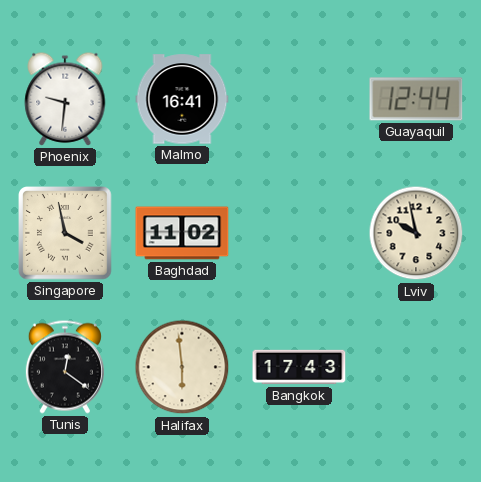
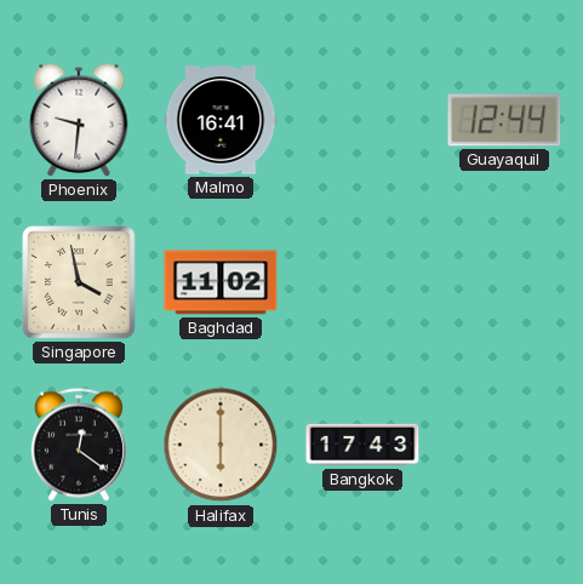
Lviv: 9:58 -> none (416, 233)
Halifax: 5:59 -> 6:00 (221, 445)
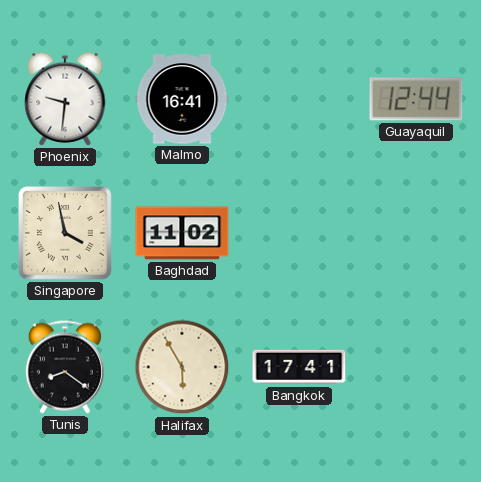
Tunis: 12:21 -> 8:21 (65, 367)
Halifax: 6:00 -> 5:55 (182, 367)
Bangkok: 17:43 -> 17:41 (299, 367)
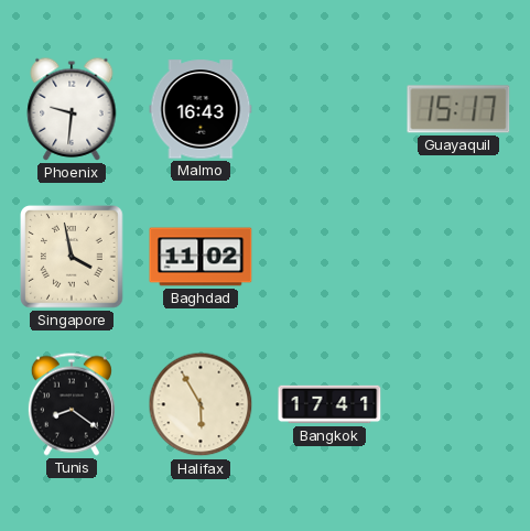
Malmo: 16:41 -> 16:43 (201, 109)
Guayaquil: 12:44 -> 15:17 (458, 109)
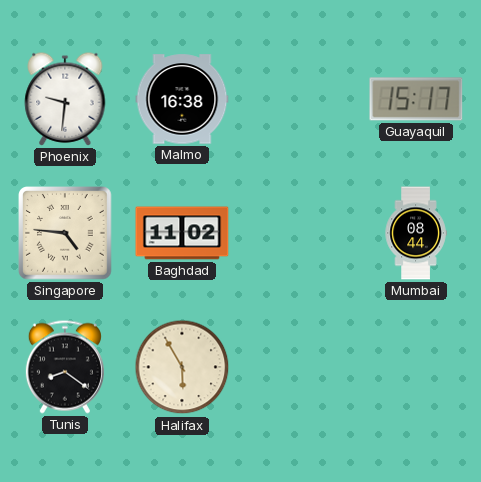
Malmo: 16:43 -> 16:38 (182, 99)
Singapore: 3:58 -> 4:46 (66, 234)
Mumbai: none -> 08:44 (416, 233)
Bangkok: 17:41 -> none (329, 404)
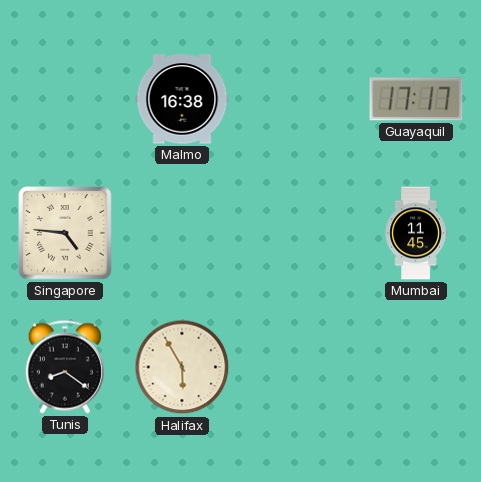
Phoenix: 9:31 -> none (65, 99)
Guayaquil: 15:17 -> 17:17 (416, 99)
Baghdad: 11:02 -> none (182, 233)
Mumbai: 08:44 -> 11:45 (416, 233)
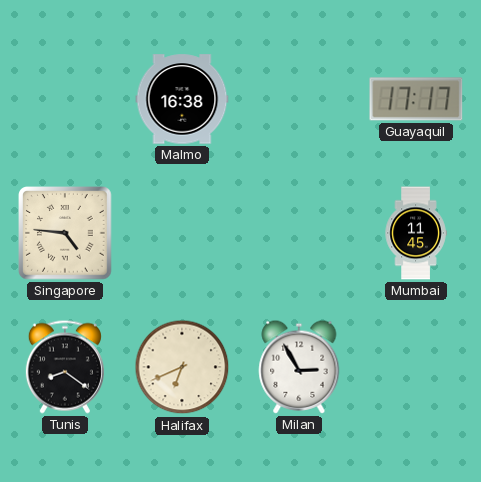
Halifax: 5:55 -> 6:41 (182, 367)
Milan: none -> 2:55 (299, 367)
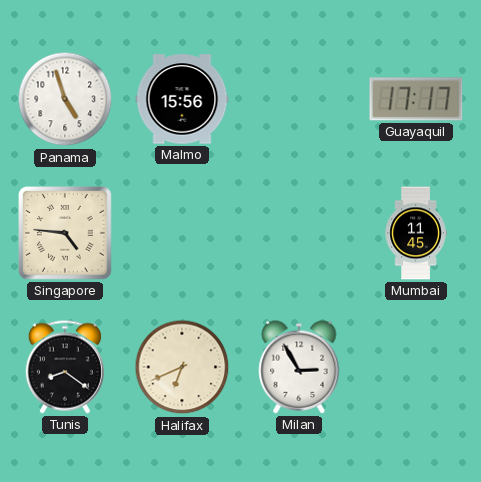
Panama: none -> 4:57 (65, 99)
Malmo: 16:38 -> 15:56 (182, 99)
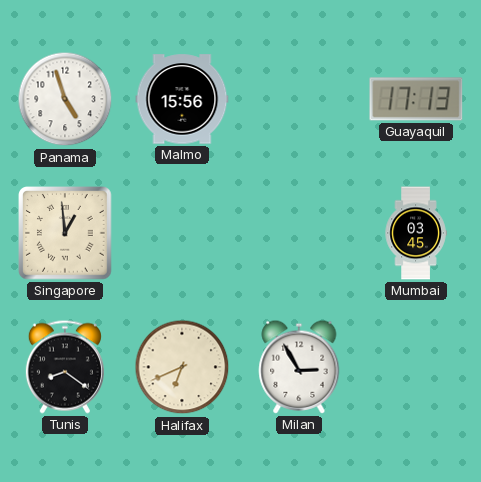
Guayaquil: 17:17 -> 17:13 (416, 99)
Singapore: 4:46 -> 12:59 (66, 234)
Mumbai: 11:45 -> 03:45 (416, 233)
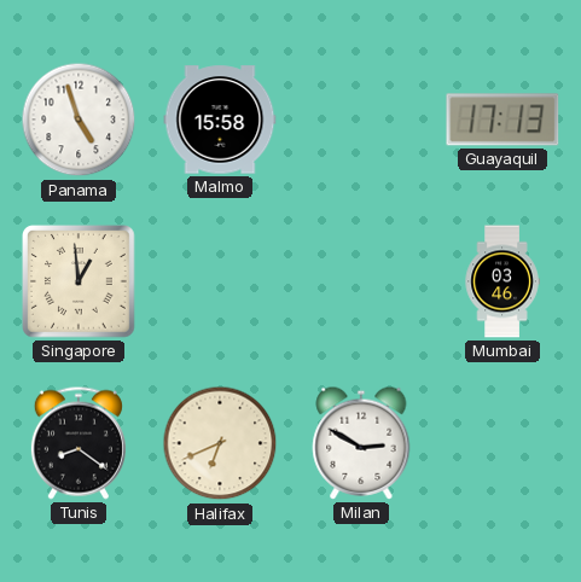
Malmo: 15:56 -> 15:58 (220, 120)
Mumbai: 03:45 -> 03:46 (502, 281)
Milan: 2:55 -> 2:50 (361, 443)
